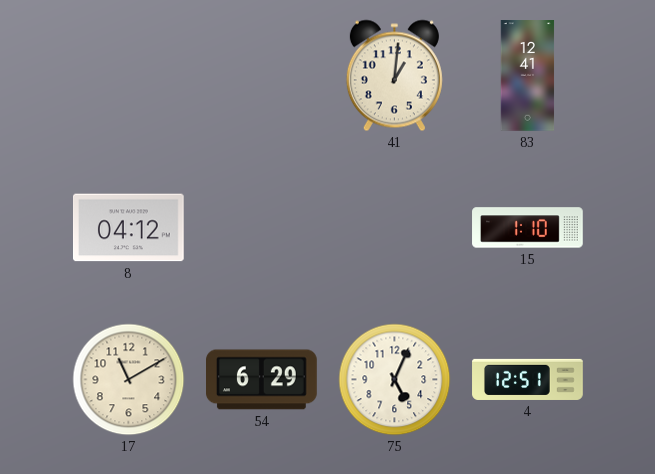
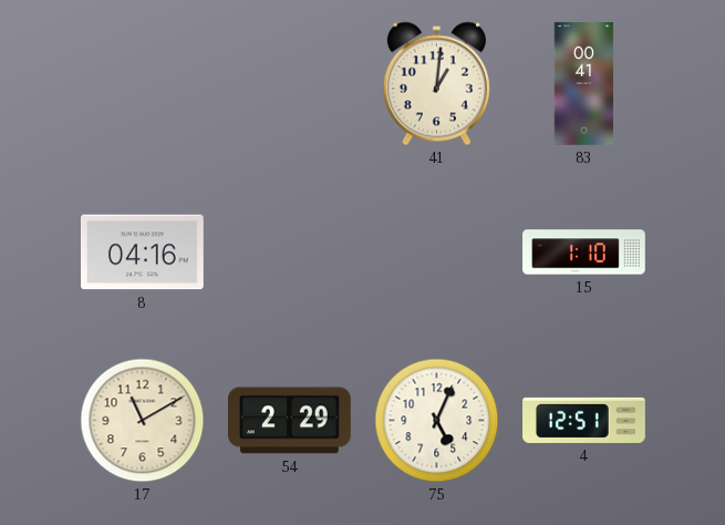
83: 12:41 -> 00:41 (584, 84)
8: 04:12 -> 04:16 (143, 253)
54: 6:29 -> 2:29 (290, 421)
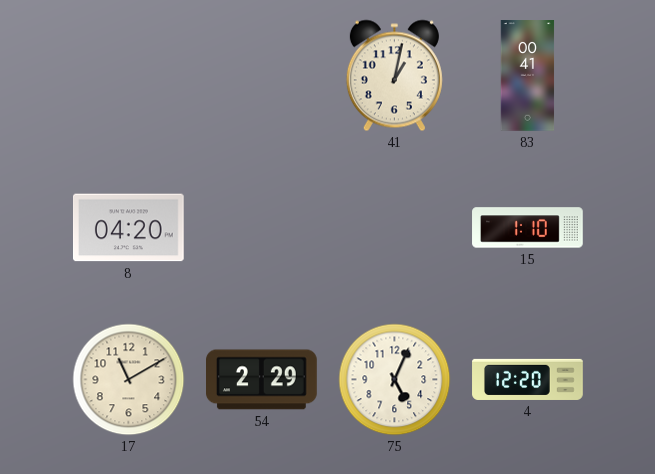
41: 1:01 -> 1:02 (394, 76)
8: 04:16 -> 04:20 (129, 228)
4: 12:51 -> 12:20 (528, 379)
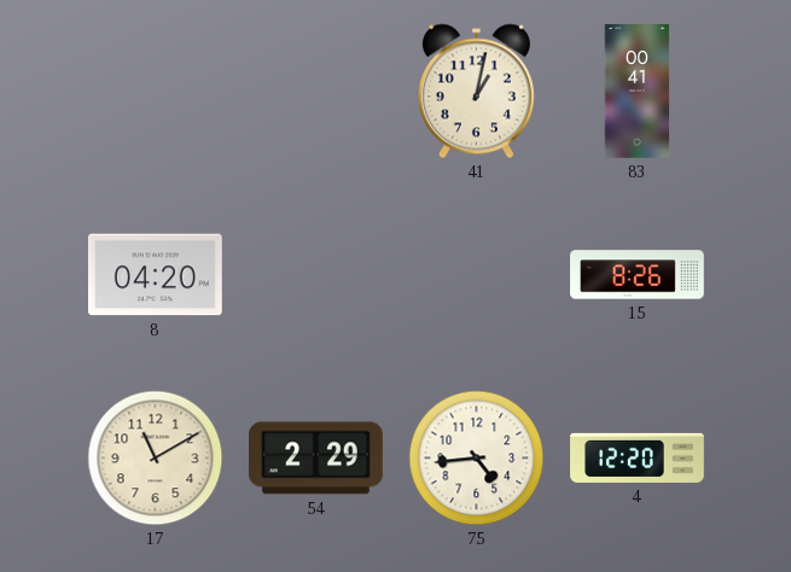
15: 1:10 -> 8:26 (638, 275)
75: 5:04 -> 4:44 (477, 459)
